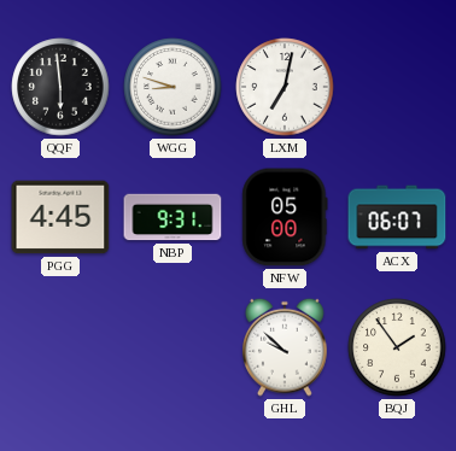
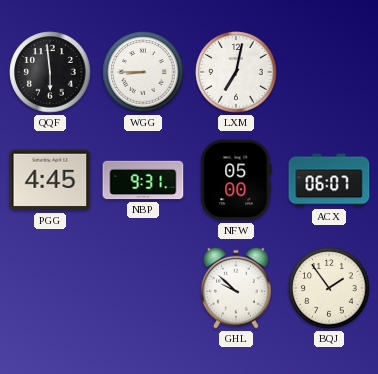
WGG: 8:48 -> 8:45 (143, 72)
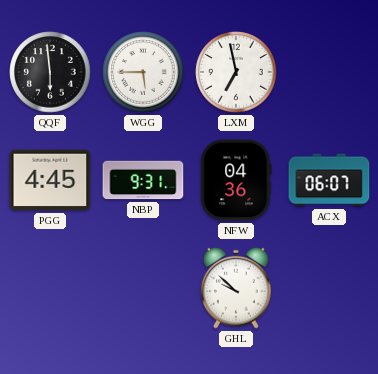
WGG: 8:45 -> 5:45 (143, 72)
LXM: 7:02 -> 6:58 (236, 72)
NFW: 05:00 -> 04:36 (236, 180)
BQJ: 1:54 -> none (329, 288)
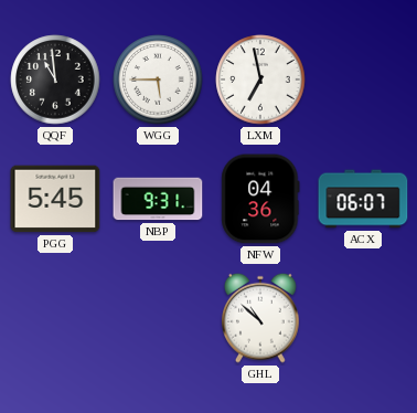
QQF: 5:59 -> 10:59 (55, 80)
PGG: 4:45 -> 5:45 (55, 199)
GHL: 9:52 -> 10:52 (260, 318)
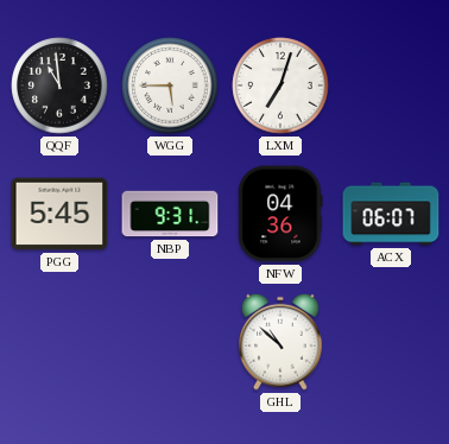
LXM: 6:58 -> 7:03 (280, 85)
